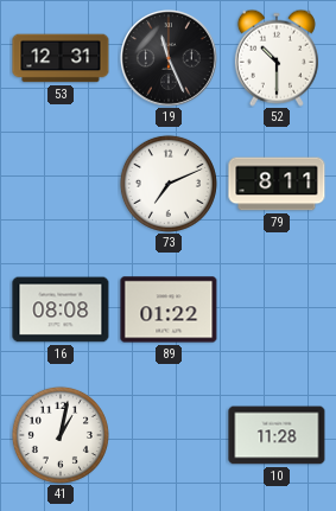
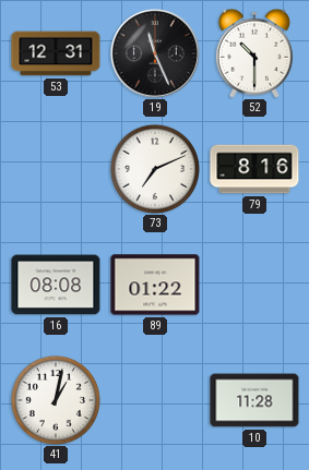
79: 8:11 -> 8:16 (254, 169)
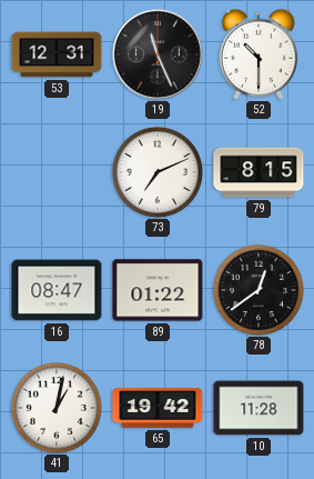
79: 8:16 -> 8:15 (259, 172)
16: 08:08 -> 08:47 (57, 290)
78: none -> 12:39 (259, 290)
65: none -> 19:42 (158, 409)
